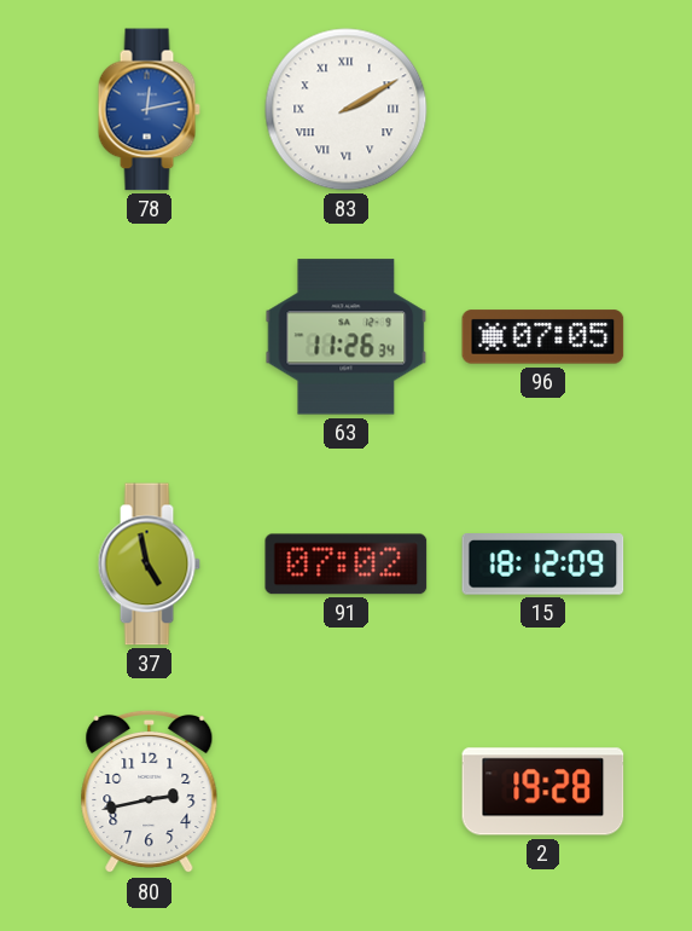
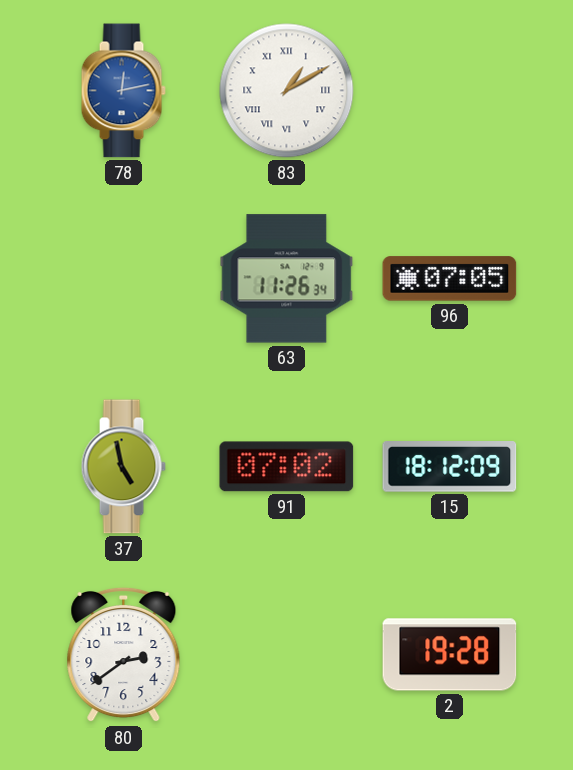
83: 2:10 -> 1:10 (287, 91)
80: 2:43 -> 2:39 (124, 655)
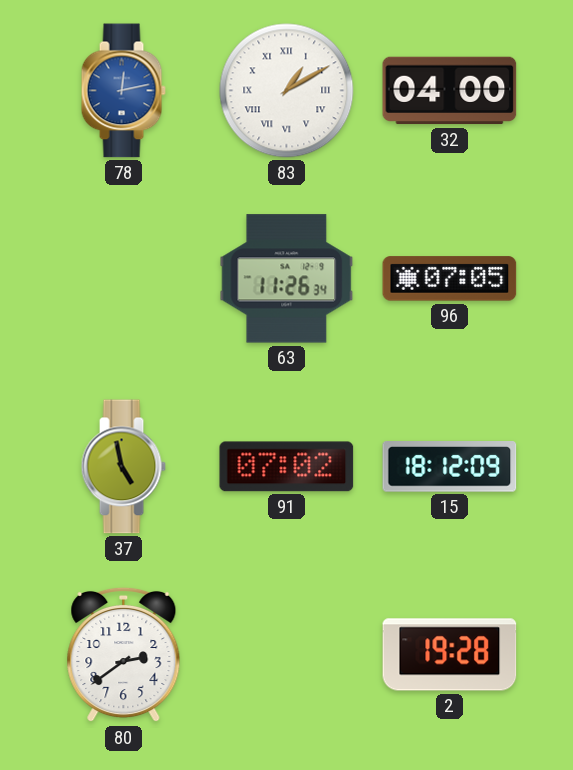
32: none -> 04:00 (450, 91)
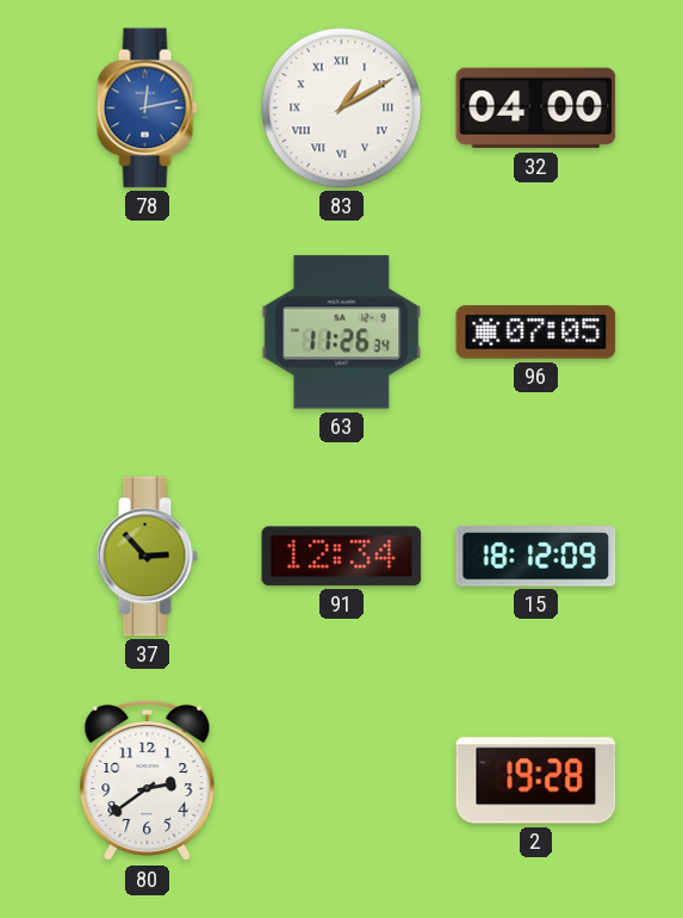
37: 4:58 -> 2:53 (147, 557)
91: 07:02 -> 12:34 (342, 557)
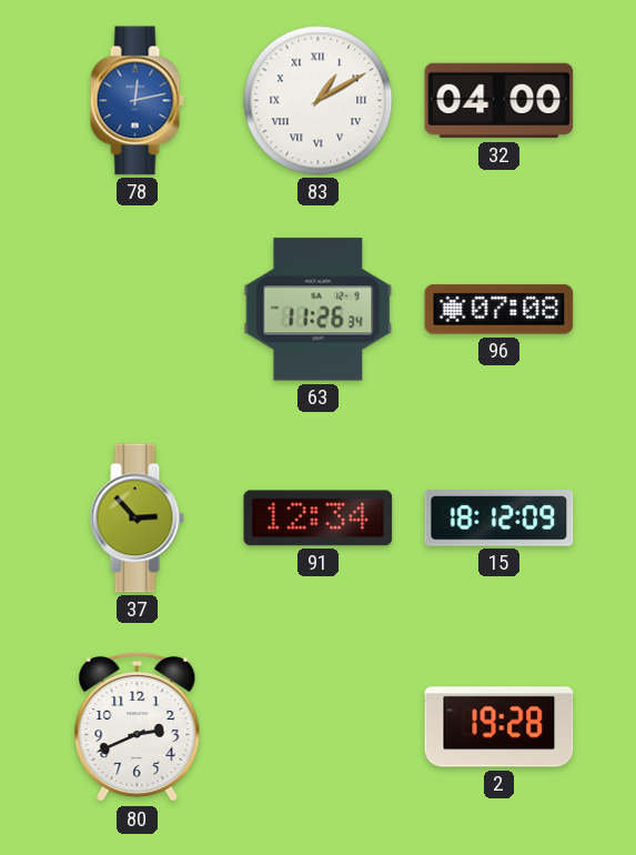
96: 07:05 -> 07:08 (499, 310)
80: 2:39 -> 2:41 (138, 727)
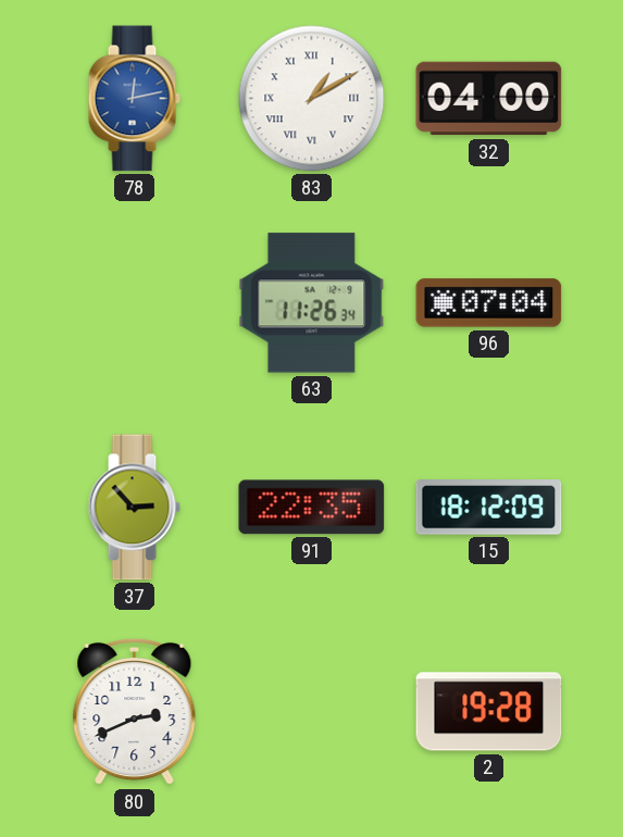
96: 07:08 -> 07:04 (489, 303)
91: 12:34 -> 22:35 (312, 508)
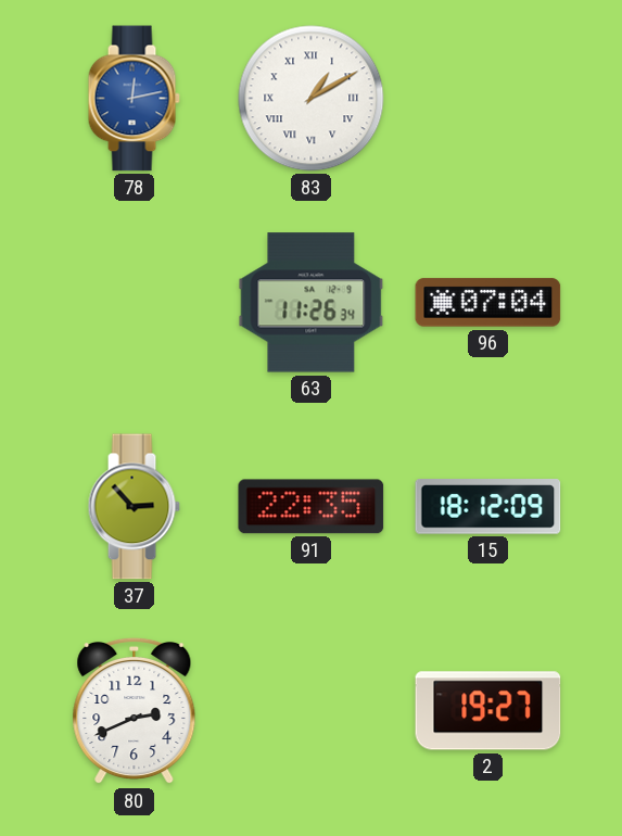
32: 04:00 -> none (489, 99)
2: 19:28 -> 19:27 (488, 711)
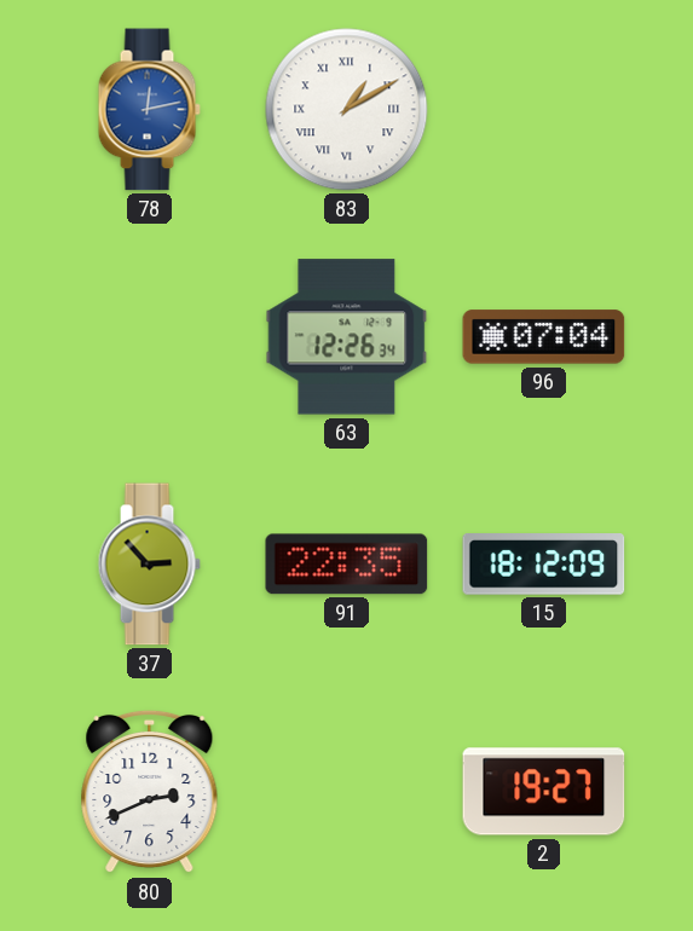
63: 11:26 -> 12:26 (347, 337)
